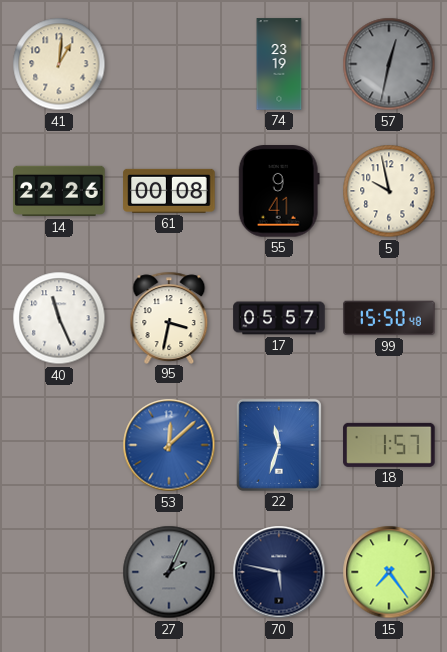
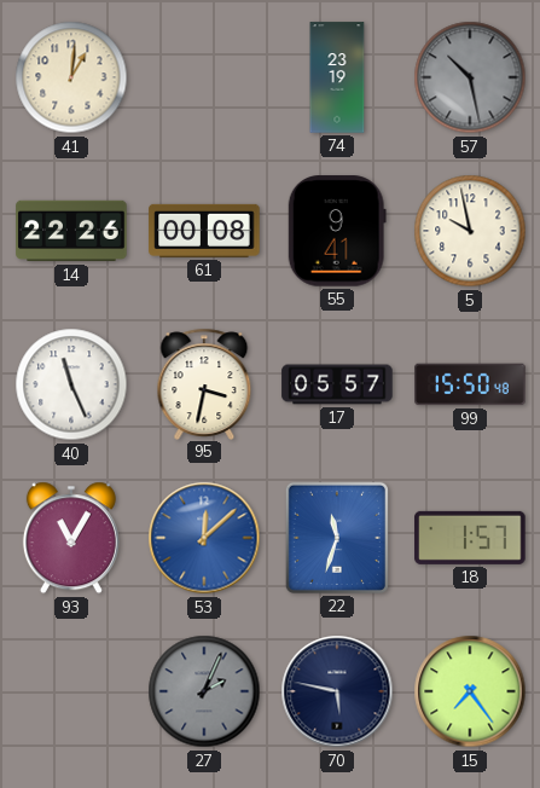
57: 12:32 -> 10:28 (470, 77)
93: none -> 11:05 (71, 538)
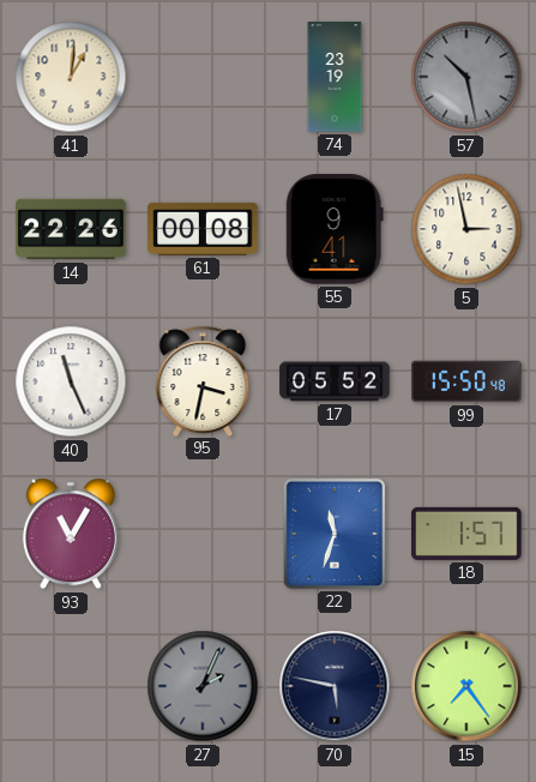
5: 9:58 -> 2:58 (466, 229)
17: 05:57 -> 05:52 (335, 381)
53: 12:08 -> none (204, 538)
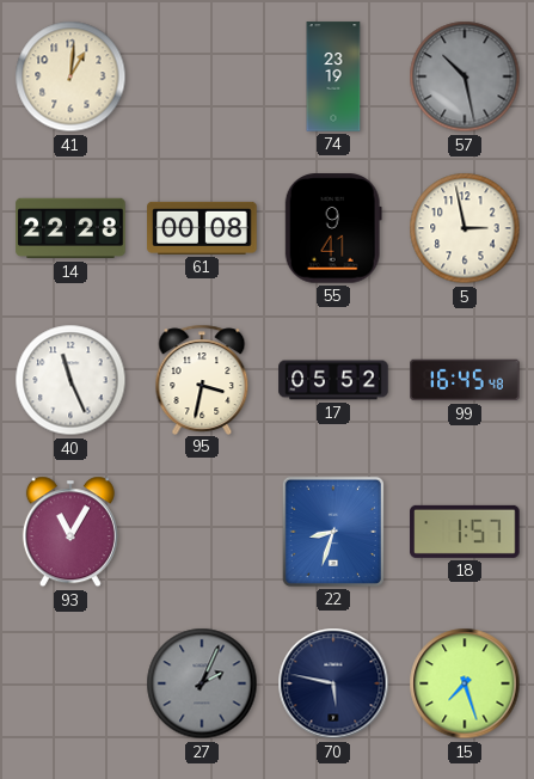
14: 22:26 -> 22:28 (70, 228)
99: 15:50 -> 16:45 (465, 380)
22: 11:33 -> 8:33 (333, 532)
15: 7:24 -> 7:27 (465, 683)
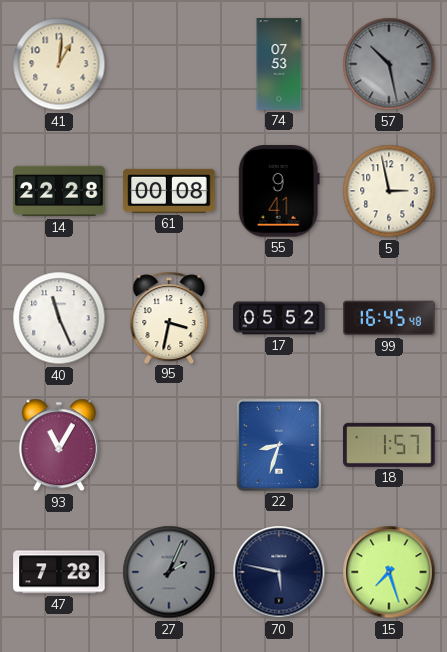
74: 23:19 -> 07:53 (279, 64)
47: none -> 7:28 (59, 572)
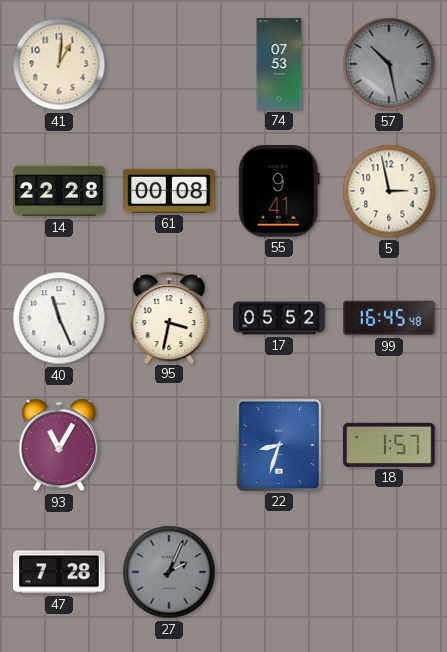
70: 5:47 -> none (279, 572)
15: 7:27 -> none (389, 572)
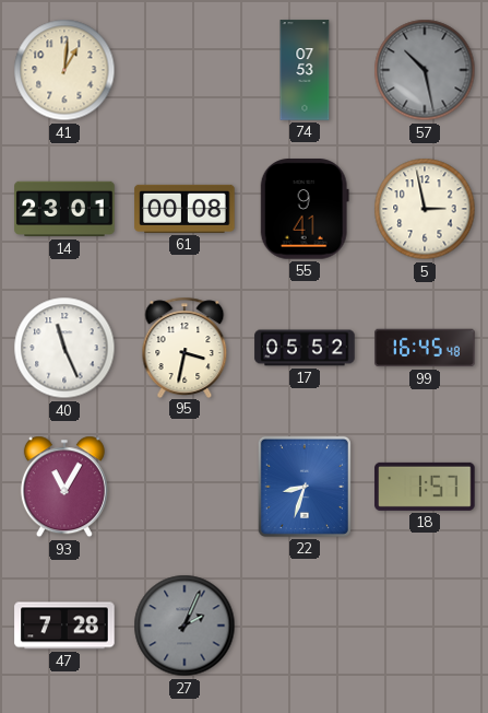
14: 22:28 -> 23:01 (64, 209)
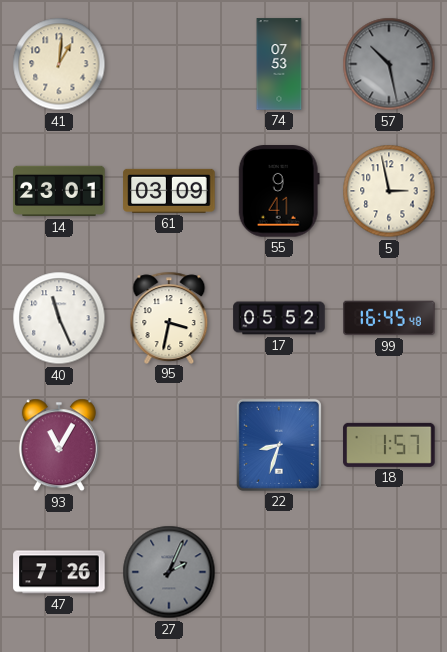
61: 00:08 -> 03:09 (169, 191)
47: 7:28 -> 7:26 (59, 572)
